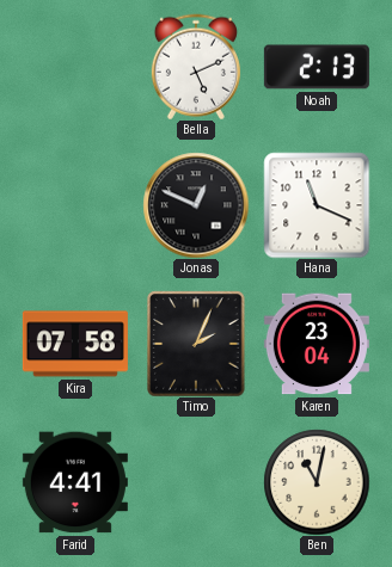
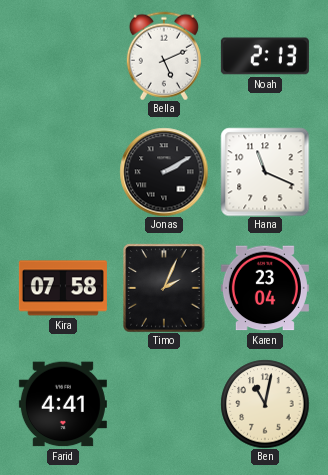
Jonas: 12:49 -> 2:10 (164, 172)
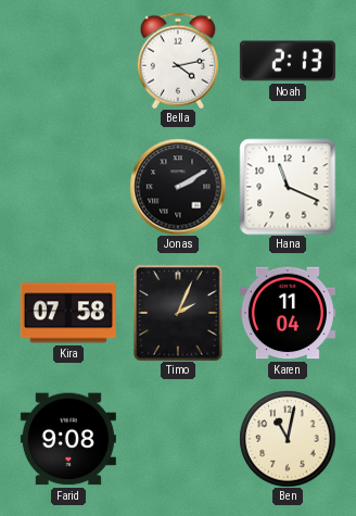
Bella: 5:11 -> 4:13 (178, 61)
Karen: 23:04 -> 11:04 (288, 313)
Farid: 4:41 -> 9:08 (68, 439)
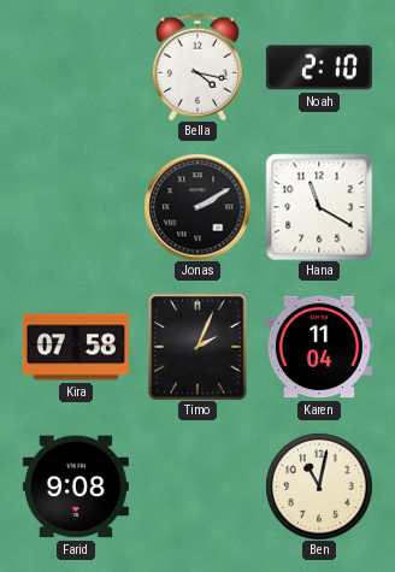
Bella: 4:13 -> 4:17 (197, 67)
Noah: 2:13 -> 2:10 (319, 67)
Hana: 11:19 -> 11:20 (319, 207)
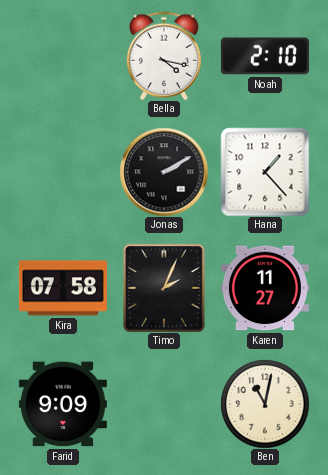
Hana: 11:20 -> 1:23 (265, 172)
Karen: 11:04 -> 11:27 (265, 288)
Farid: 9:08 -> 9:09 (63, 404)
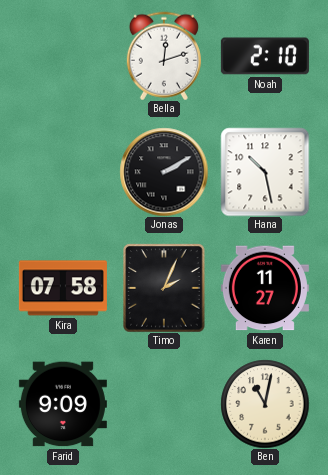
Bella: 4:17 -> 12:12 (164, 56)
Hana: 1:23 -> 10:28 (265, 172)
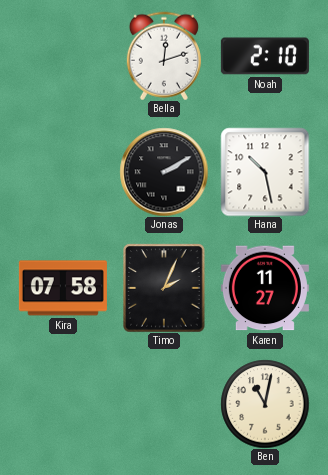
Farid: 9:09 -> none (63, 404)
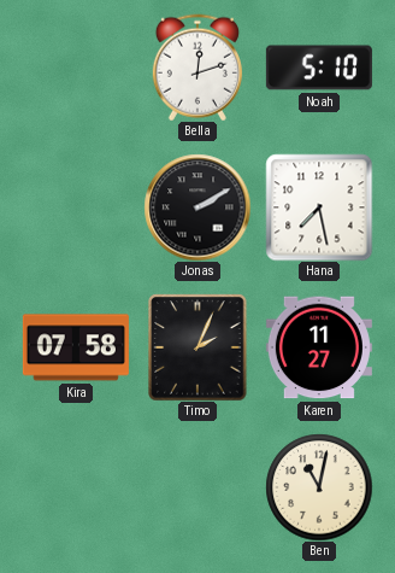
Noah: 2:10 -> 5:10 (319, 68)
Hana: 10:28 -> 7:28 (319, 207)
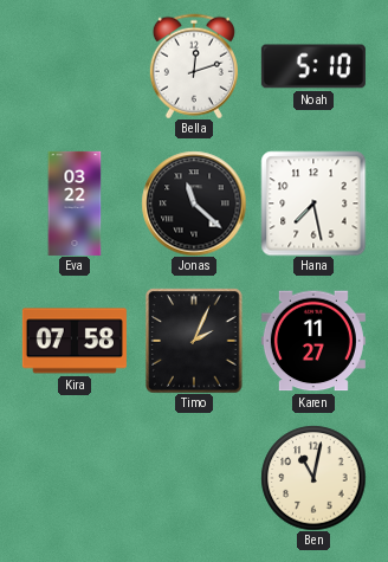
Eva: none -> 03:22 (75, 204)
Jonas: 2:10 -> 11:22 (194, 204)
